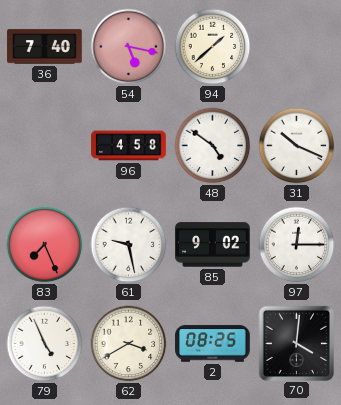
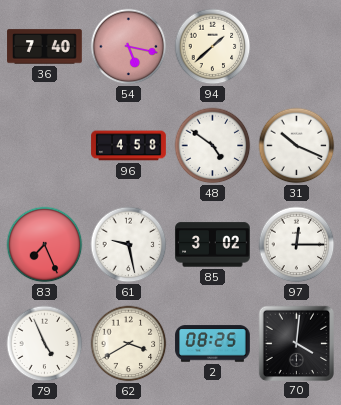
85: 9:02 -> 3:02 (213, 245)
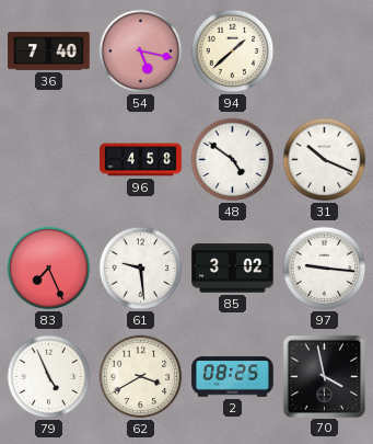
61: 9:28 -> 9:29 (141, 269)
97: 12:15 -> 9:16 (325, 269)
70: 4:01 -> 3:58 (324, 376)
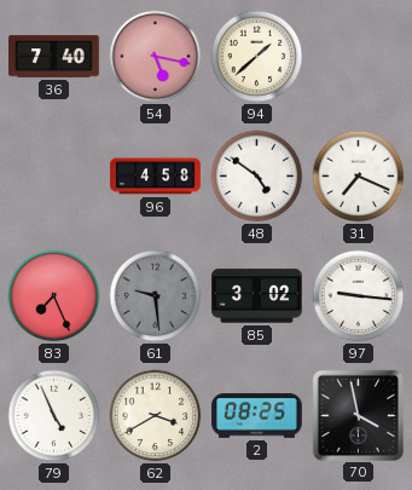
31: 10:19 -> 7:19 (359, 177)
61 dial: white -> grey (156, 296)
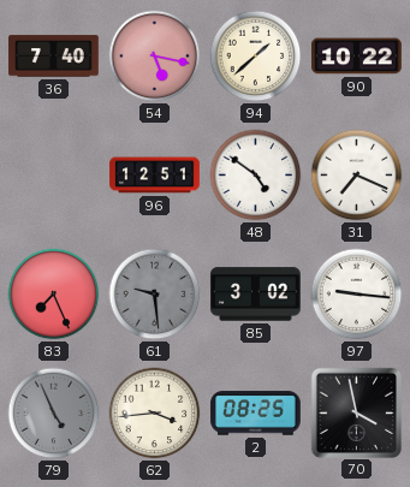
90: none -> 10:22 (357, 57)
96: 4:58 -> 12:51 (155, 176)
79 dial: white -> grey (54, 414)
62: 3:40 -> 3:44 (155, 414)
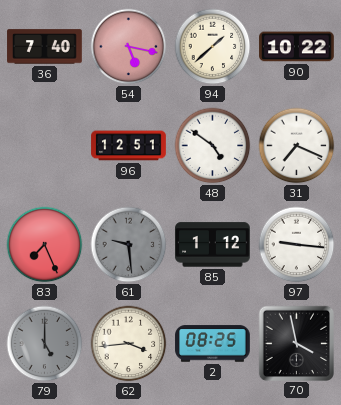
85: 3:02 -> 1:12 (213, 245)
79: 4:56 -> 5:00 (45, 344)
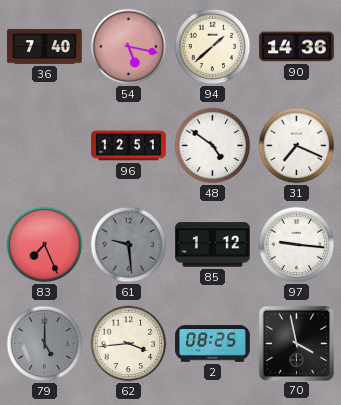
90: 10:22 -> 14:36 (297, 47)
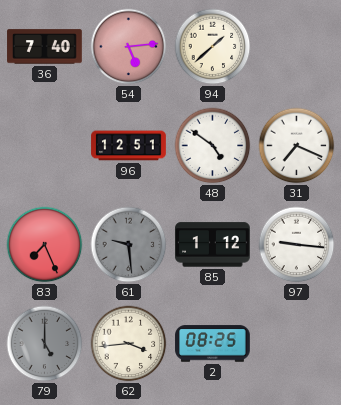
54: 5:17 -> 5:14 (129, 47)
90: 14:36 -> none (297, 47)
70: 3:58 -> none (296, 343)
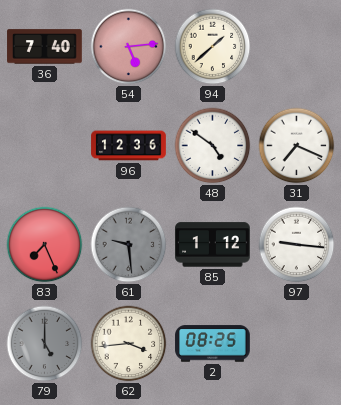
96: 12:51 -> 12:36 (129, 146)
